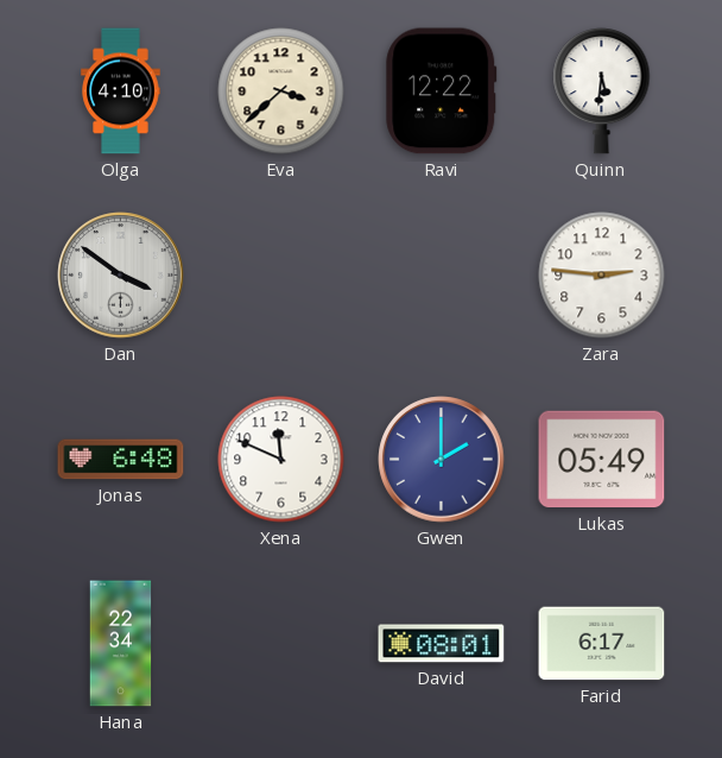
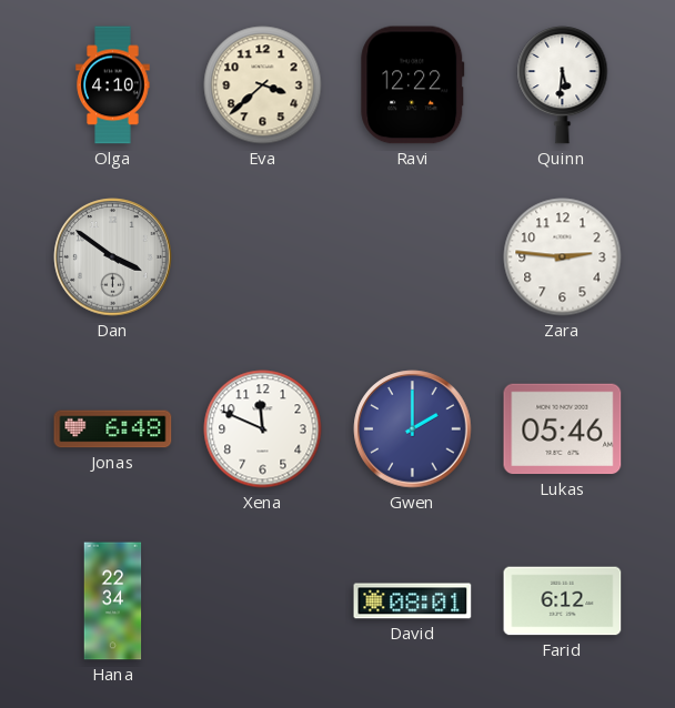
Lukas: 05:49 -> 05:46 (563, 429)
Farid: 6:17 -> 6:12 (563, 601)
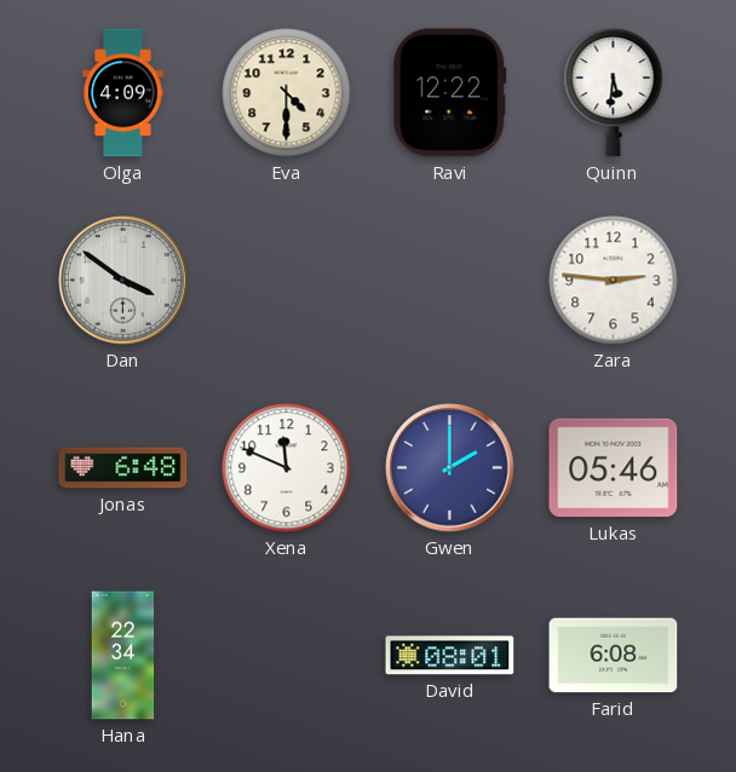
Olga: 4:10 -> 4:09 (123, 93)
Eva: 3:38 -> 4:30 (287, 93)
Farid: 6:12 -> 6:08 (614, 656)
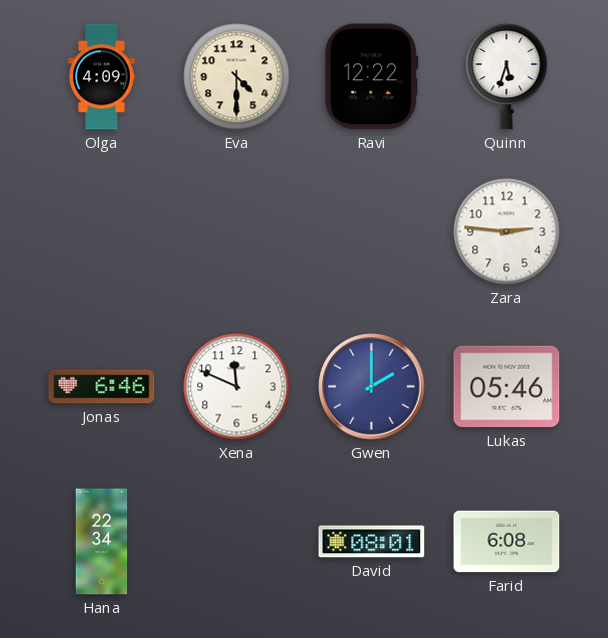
Quinn: 5:31 -> 5:33 (507, 77)
Dan: 3:51 -> none (123, 281)
Jonas: 6:48 -> 6:46 (102, 387)
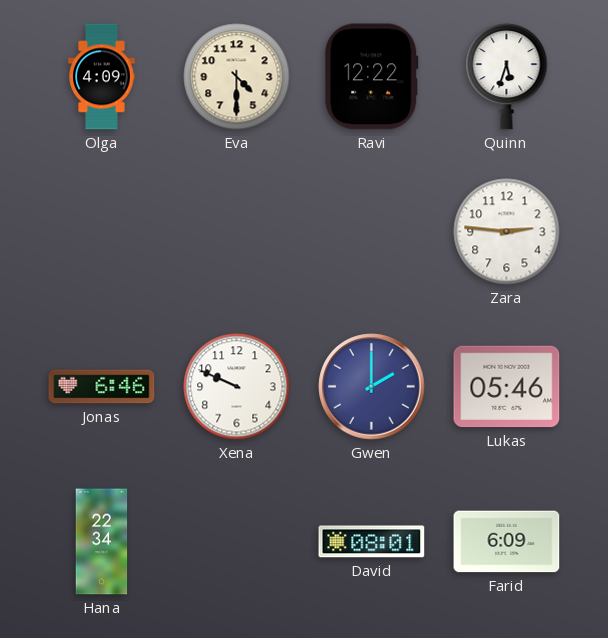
Xena: 11:49 -> 9:49 (237, 387)
Farid: 6:08 -> 6:09 (507, 542)
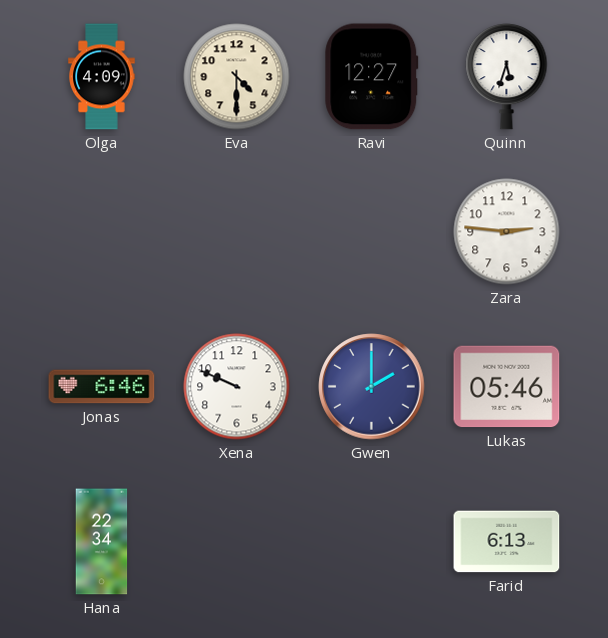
Ravi: 12:22 -> 12:27 (372, 77)
David: 08:01 -> none (372, 542)
Farid: 6:09 -> 6:13 (507, 542)
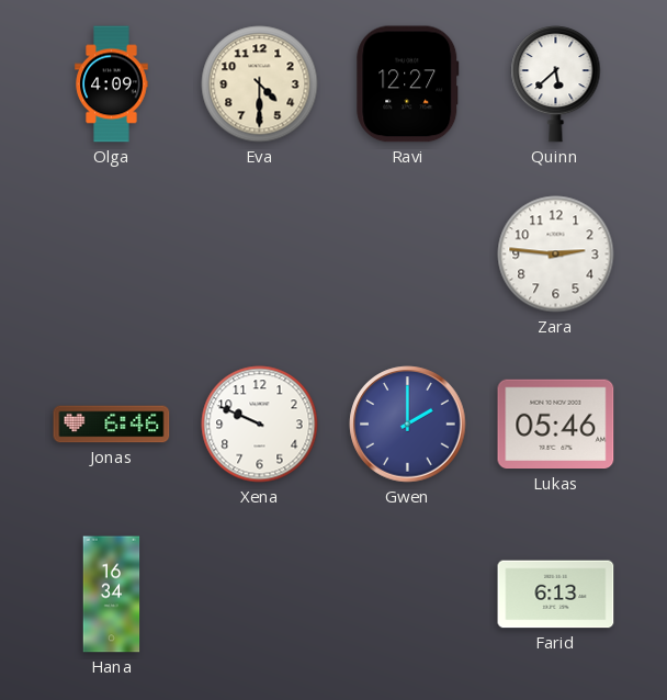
Quinn: 5:33 -> 5:38 (556, 84)
Hana: 22:34 -> 16:34 (112, 595)
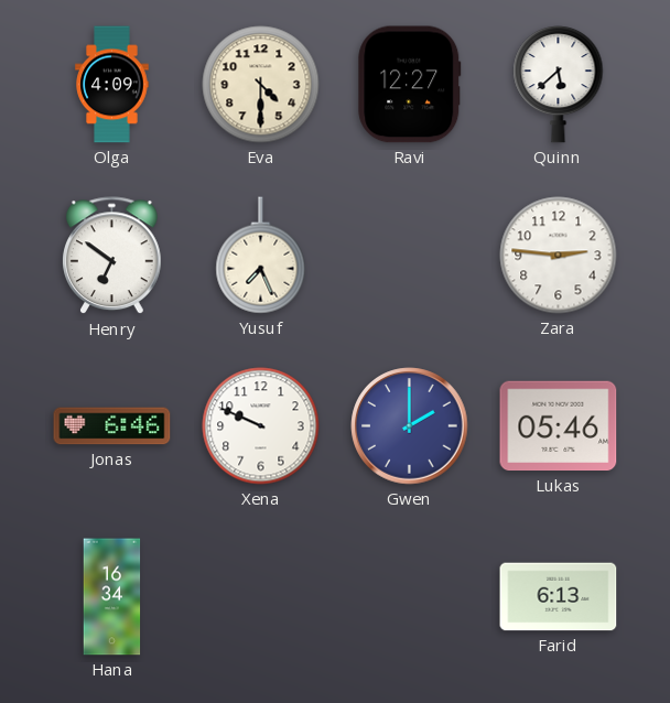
Henry: none -> 6:51 (112, 256)
Yusuf: none -> 7:26 (261, 256)
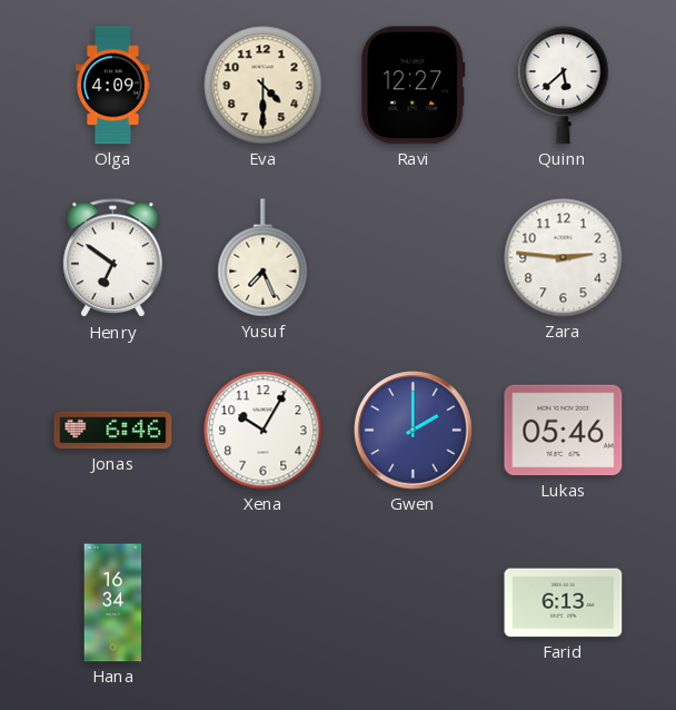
Xena: 9:49 -> 10:05 (264, 431)
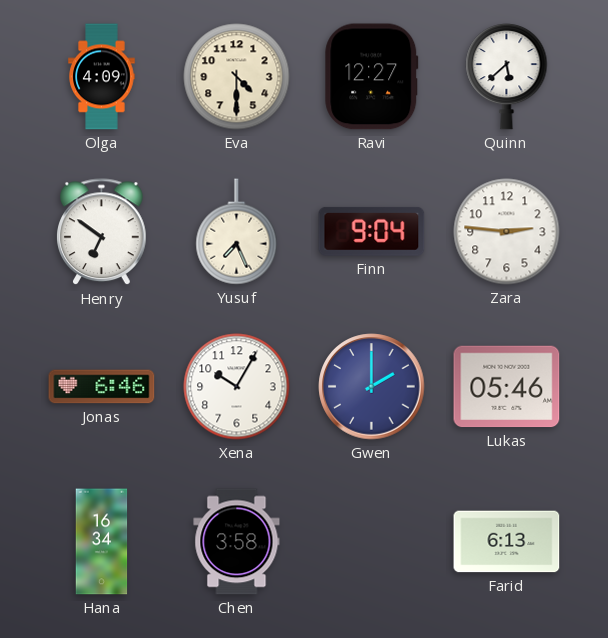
Finn: none -> 9:04 (372, 231)
Chen: none -> 3:58 (237, 542)
